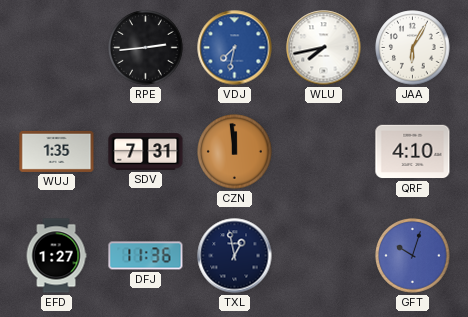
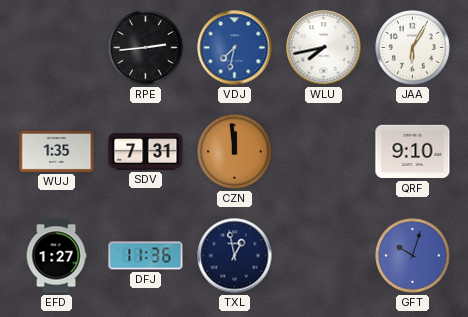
QRF: 4:10 -> 9:10 (413, 152)
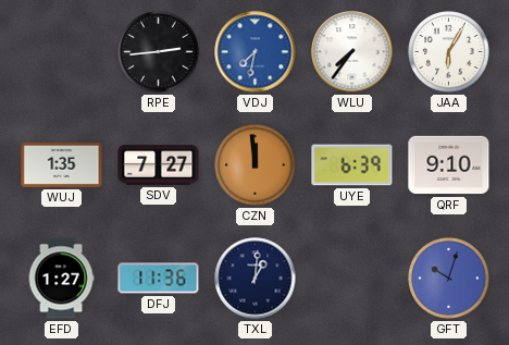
WLU: 7:43 -> 7:36 (352, 52)
SDV: 7:31 -> 7:27 (159, 165)
UYE: none -> 6:39 (352, 165)
TXL: 12:58 -> 1:01 (256, 279)
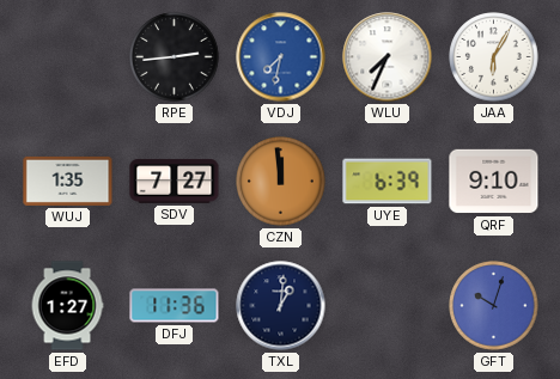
WLU: 7:36 -> 7:34 (388, 57)
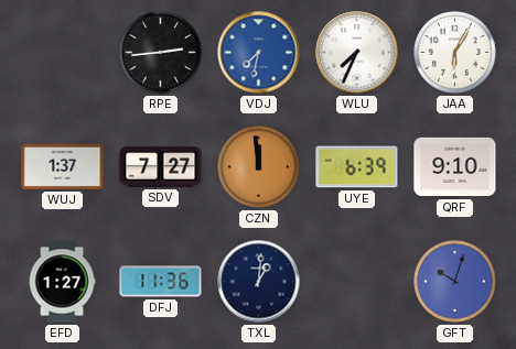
WUJ: 1:35 -> 1:37 (63, 166)
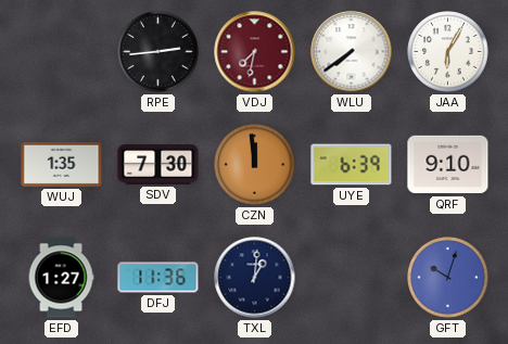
VDJ dial: blue -> burgundy (255, 52)
WLU: 7:34 -> 7:39 (352, 52)
WUJ: 1:37 -> 1:35 (62, 164)
SDV: 7:27 -> 7:30 (158, 165)
